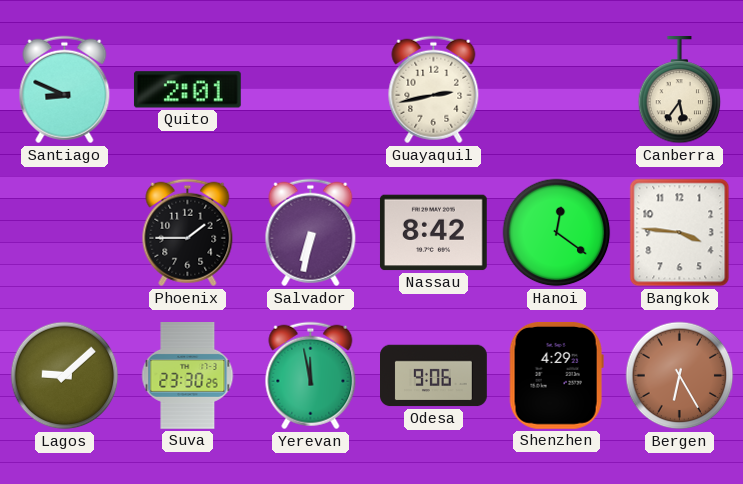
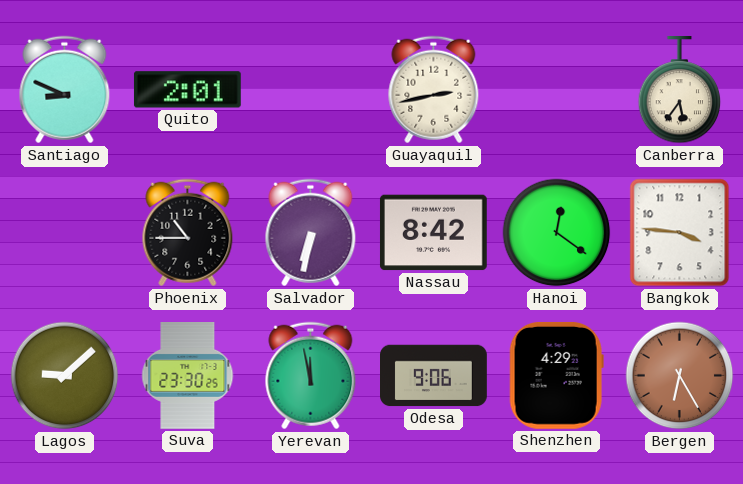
Phoenix: 1:45 -> 10:45 (188, 233)
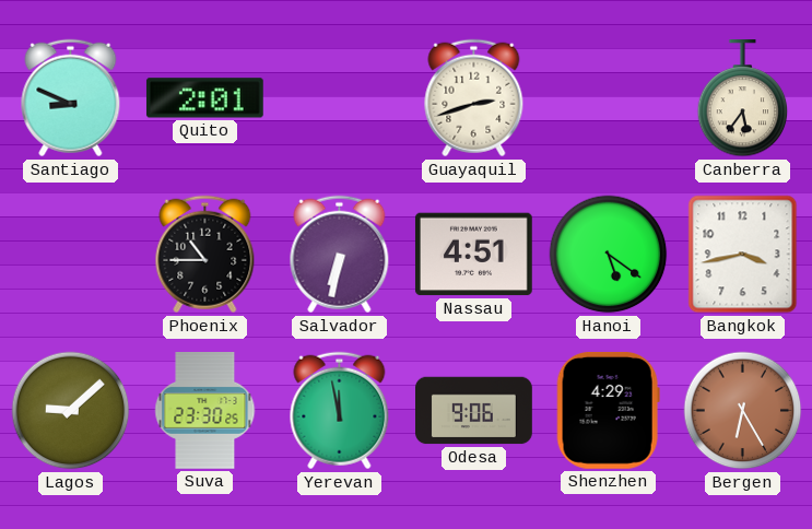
Guayaquil: 2:43 -> 2:42 (474, 98)
Nassau: 8:42 -> 4:51 (473, 255)
Hanoi: 12:21 -> 5:21 (609, 255)
Bangkok: 3:46 -> 3:43 (743, 255)
